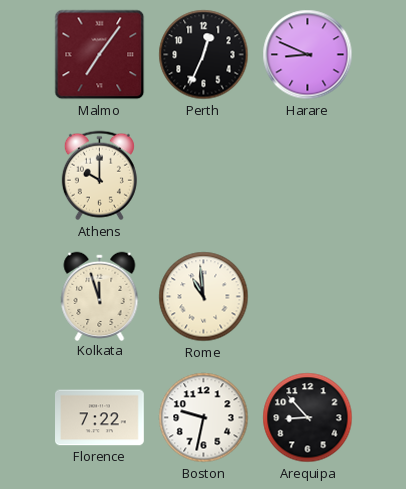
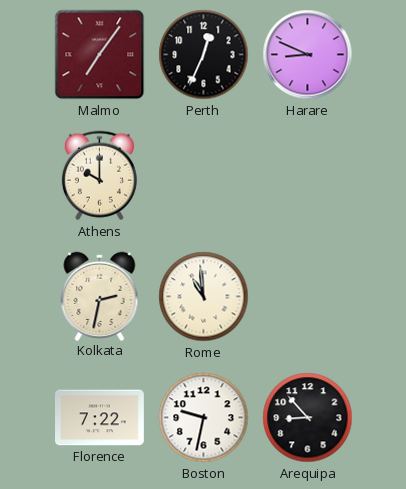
Kolkata: 11:57 -> 2:32 (100, 296)
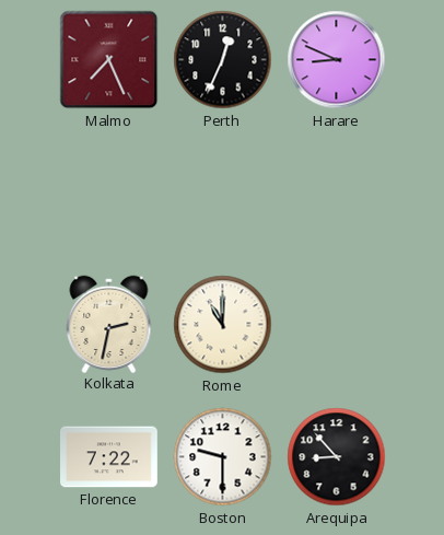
Malmo: 7:06 -> 7:26 (109, 60)
Athens: 10:00 -> none (99, 176)
Rome: 10:59 -> 11:00 (223, 325)
Boston: 9:32 -> 9:30 (223, 457)
